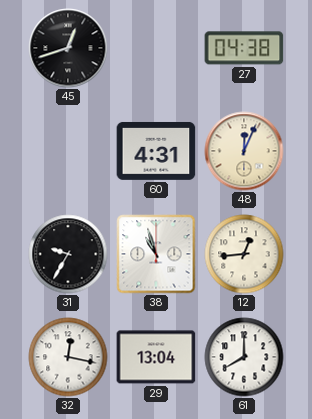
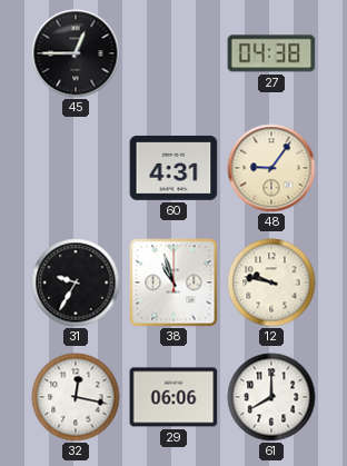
45: 12:42 -> 12:45 (76, 53)
48: 12:04 -> 9:06 (271, 168)
12: 12:44 -> 9:47 (271, 282)
29: 13:04 -> 06:06 (173, 397)
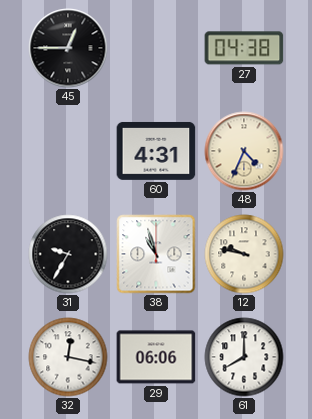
48: 9:06 -> 4:34 (244, 151)
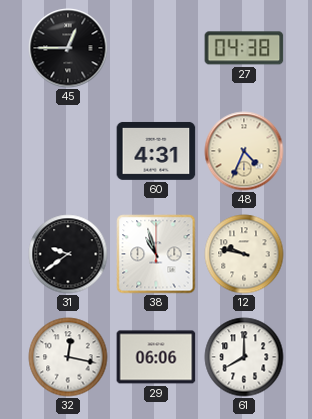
31: 9:35 -> 9:39 (68, 254)
